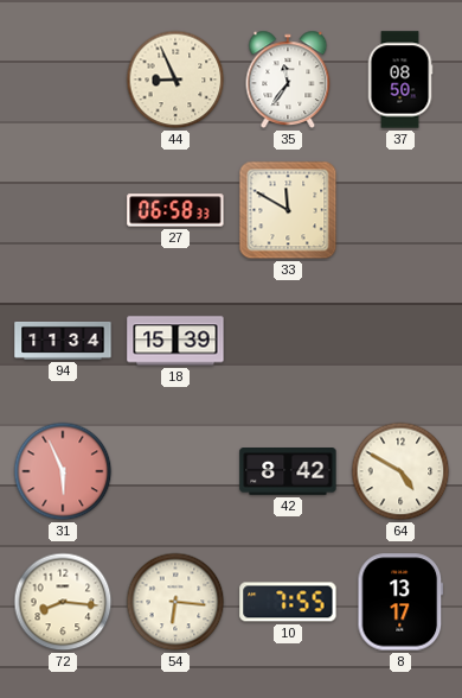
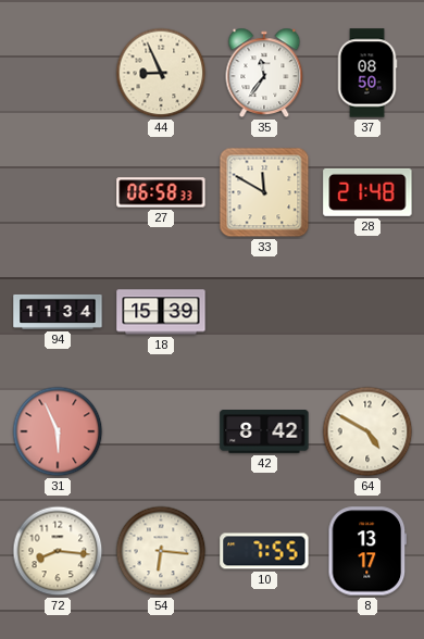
28: none -> 21:48 (367, 192)
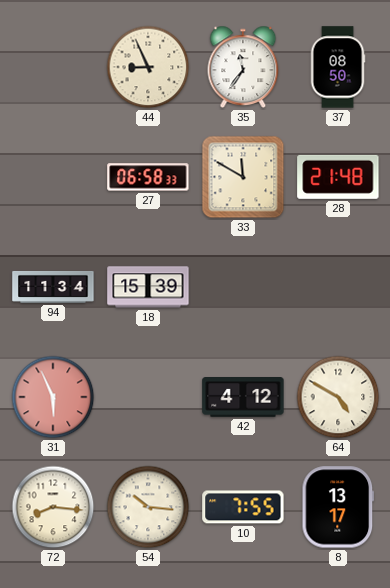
42: 8:42 -> 4:12 (243, 398)
54: 6:16 -> 10:16 (148, 507)
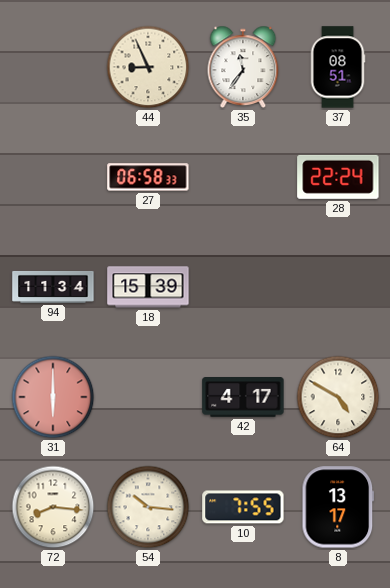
37: 08:50 -> 08:51 (338, 67)
33: 11:50 -> none (243, 177)
28: 21:48 -> 22:24 (338, 177)
31: 5:56 -> 6:00 (53, 397)
42: 4:12 -> 4:17 (243, 398)
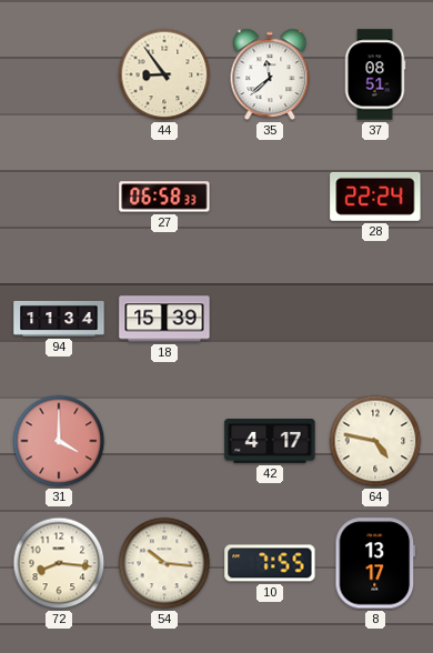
44: 8:56 -> 8:54 (164, 74)
35: 11:36 -> 11:38 (270, 74)
31: 6:00 -> 4:00 (59, 441)
64: 4:50 -> 4:47 (375, 441)
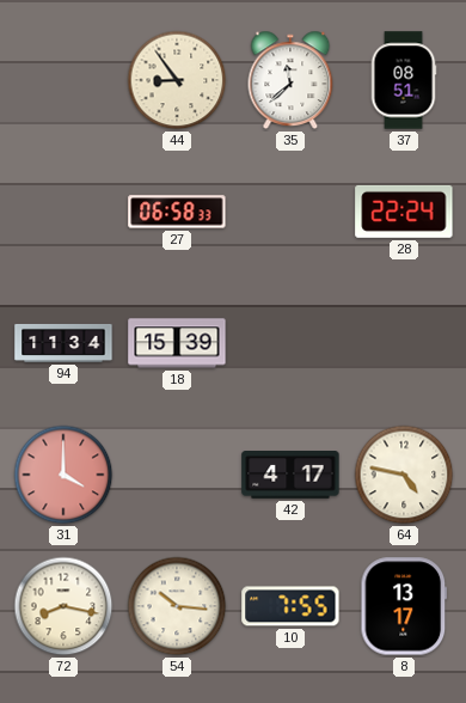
72: 8:16 -> 8:17 (63, 606)
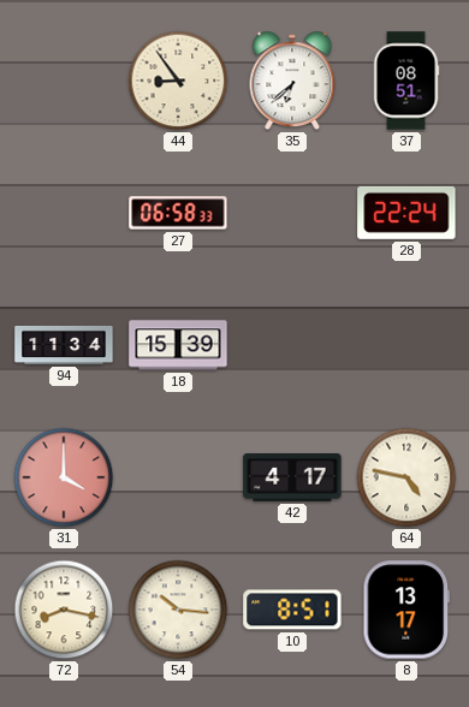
35: 11:38 -> 6:38 (292, 81)
10: 7:55 -> 8:51 (292, 610)
